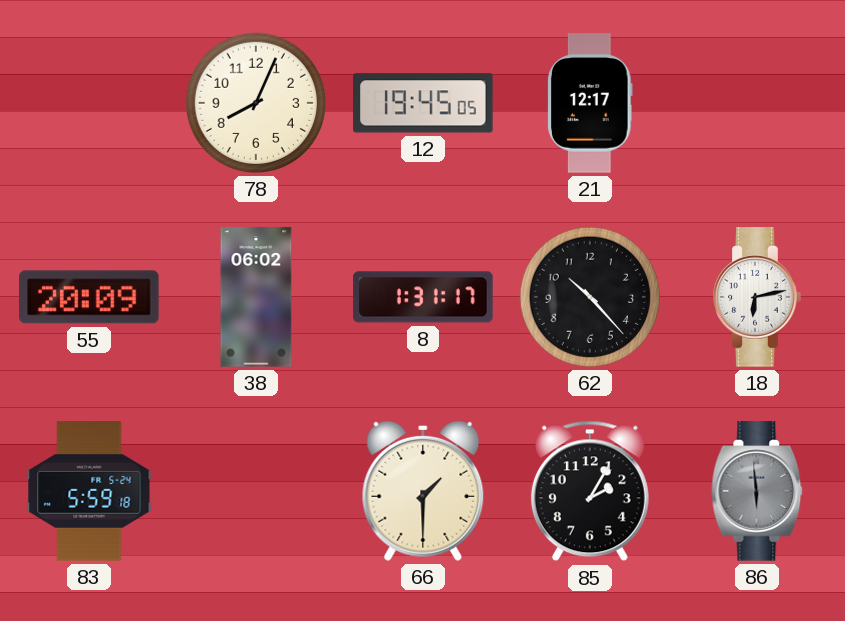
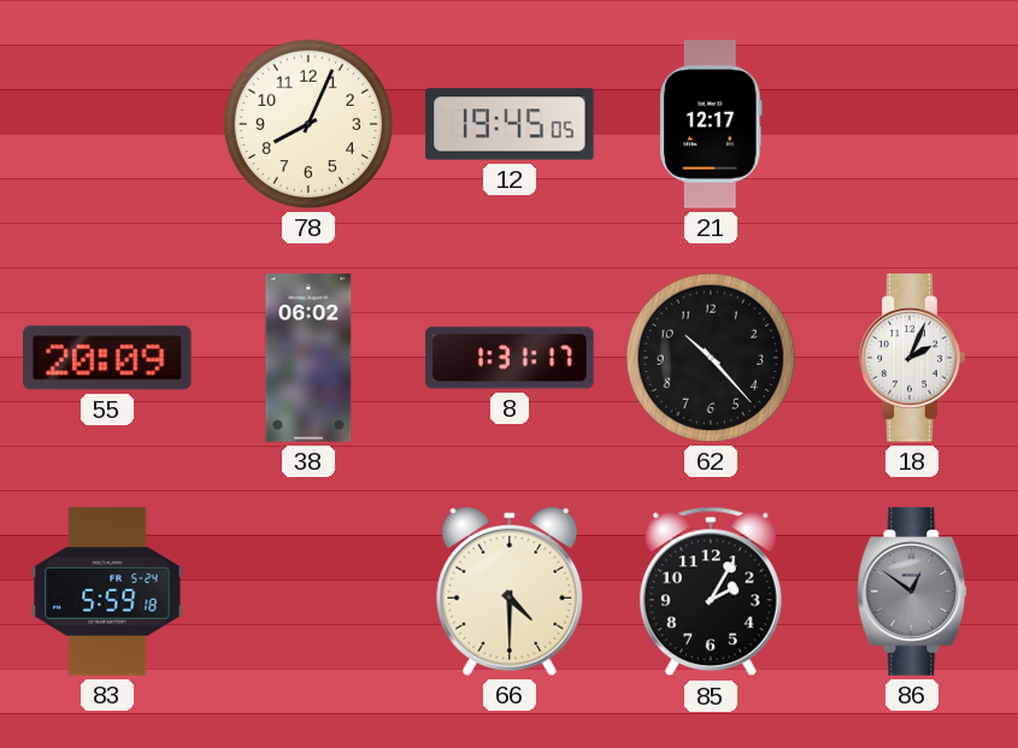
18: 6:13 -> 2:04 (912, 358)
66: 1:30 -> 4:30 (510, 591)
86: 5:59 -> 12:51 (912, 591)
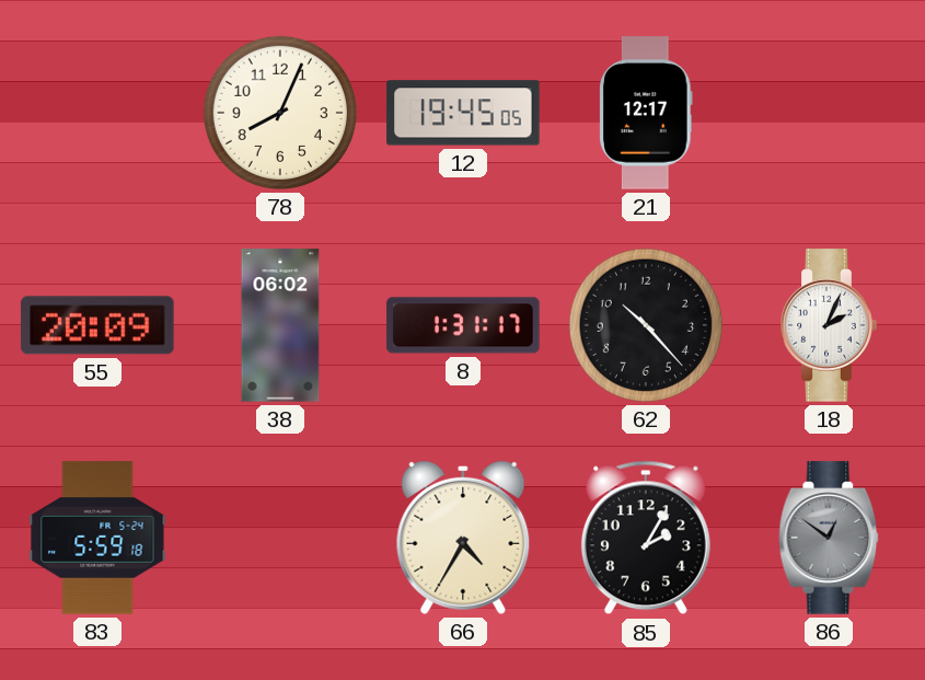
66: 4:30 -> 4:35 (463, 538)
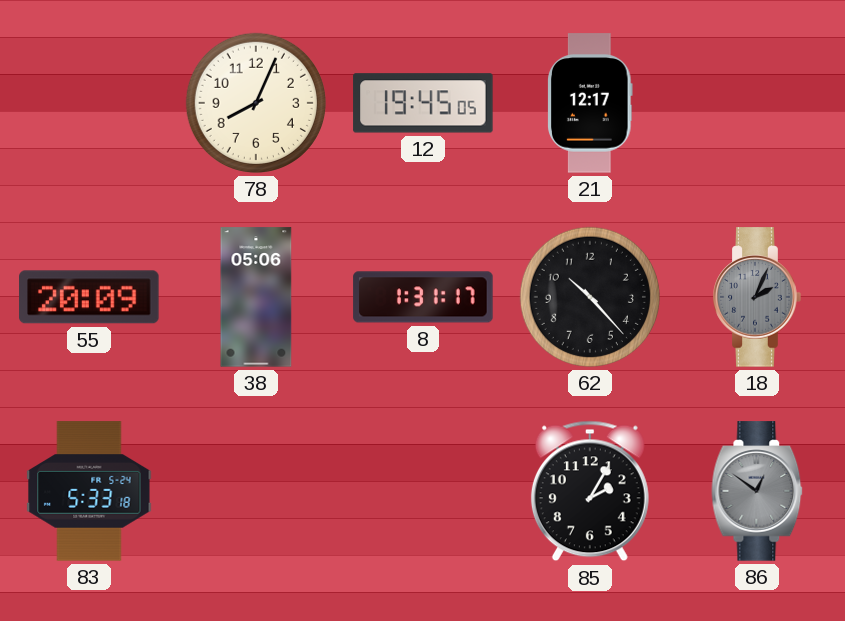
38: 06:02 -> 05:06 (256, 297)
18 dial: white -> grey (757, 297)
83: 5:59 -> 5:33 (89, 491)
66: 4:35 -> none (463, 538)
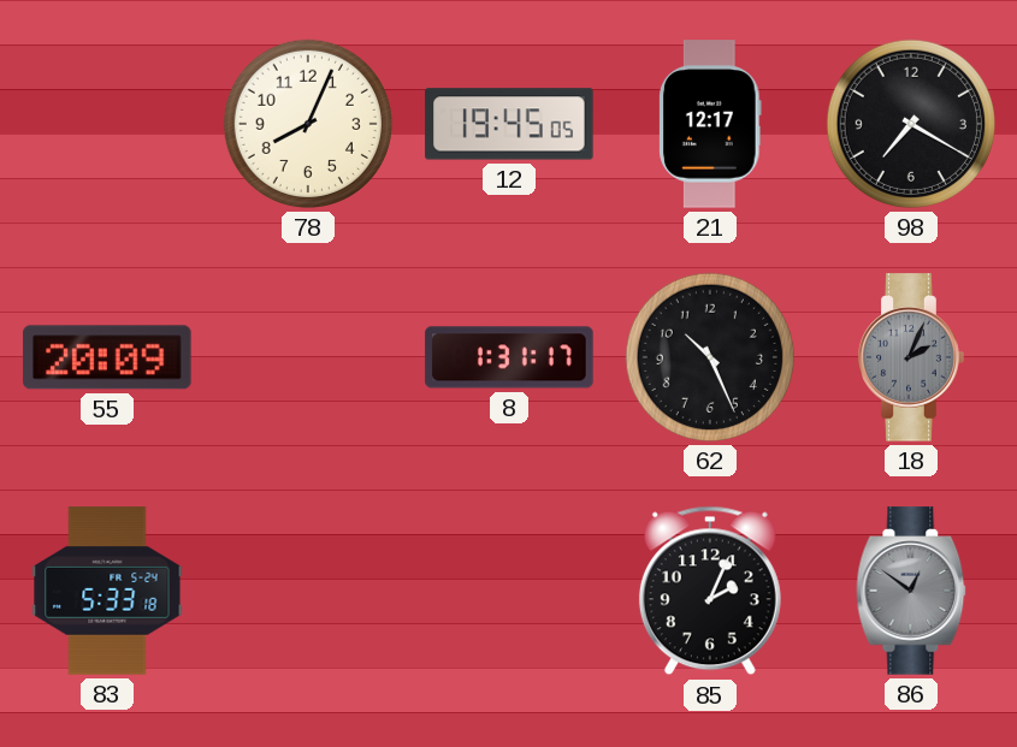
98: none -> 7:20 (911, 124)
38: 05:06 -> none (256, 297)
62: 10:23 -> 10:26 (710, 357)
85: 2:05 -> 2:04 (710, 591)
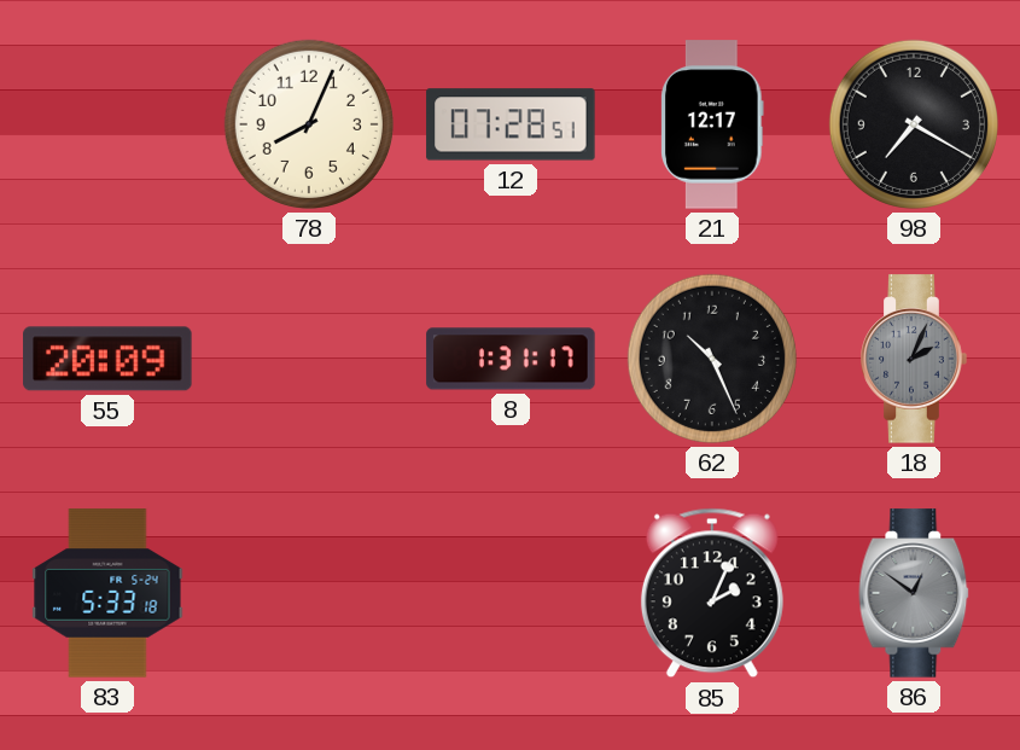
12: 19:45 -> 07:28 (511, 124)
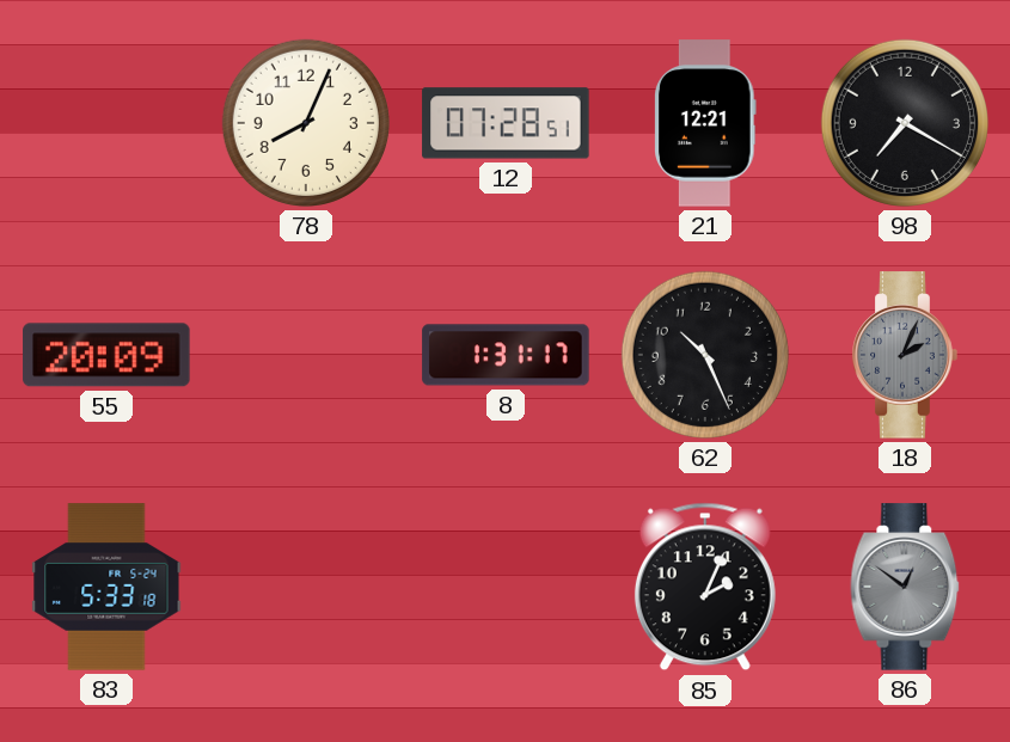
21: 12:17 -> 12:21 (706, 123)
